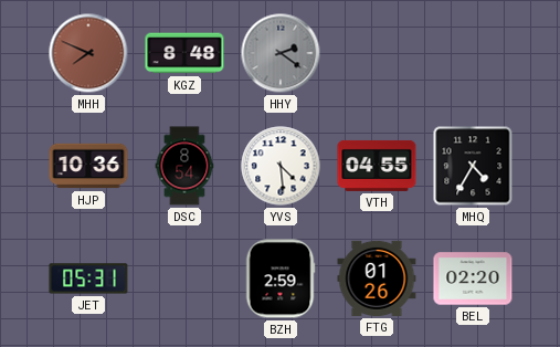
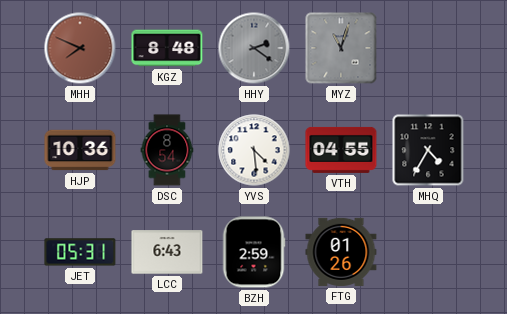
MYZ: none -> 11:03 (341, 48)
LCC: none -> 6:43 (167, 252)
BEL: 02:20 -> none (473, 278)
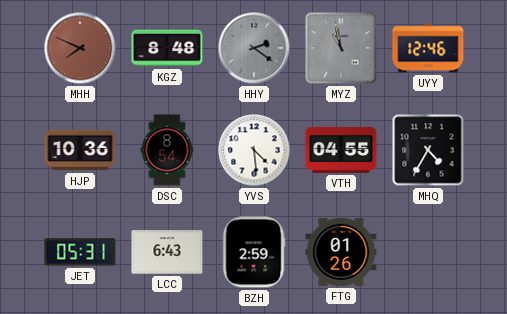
MYZ: 11:03 -> 10:58 (341, 48)
UYY: none -> 12:46 (428, 48)
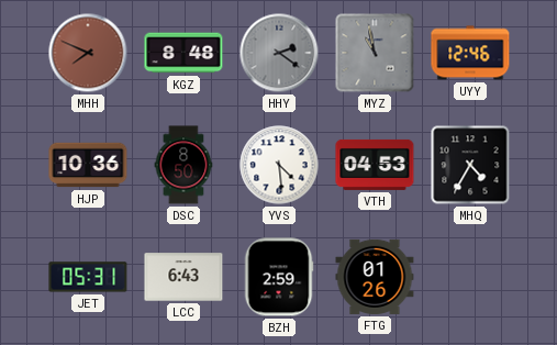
DSC: 8:54 -> 8:50 (183, 165)
VTH: 04:55 -> 04:53 (375, 165)
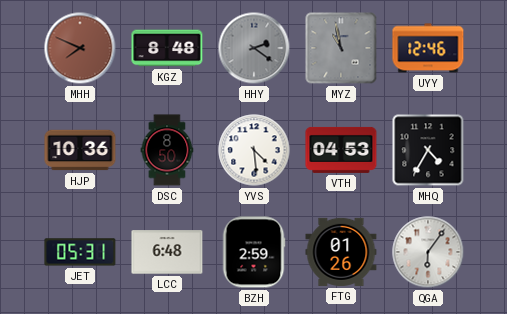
LCC: 6:43 -> 6:48 (167, 252)
QGA: none -> 6:06 (428, 252)
